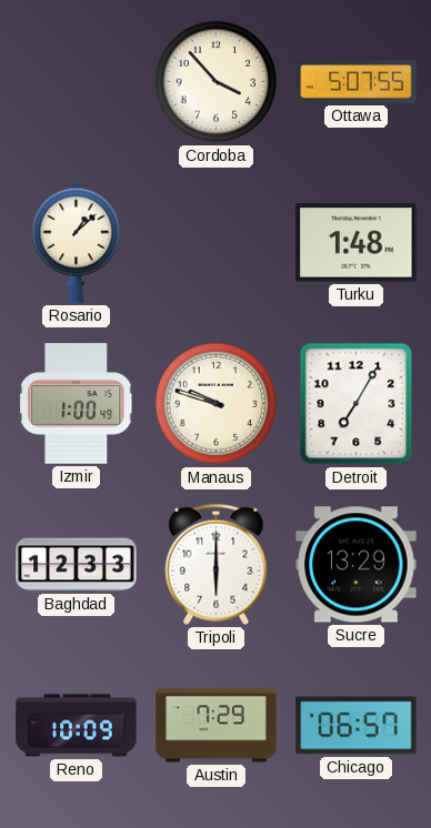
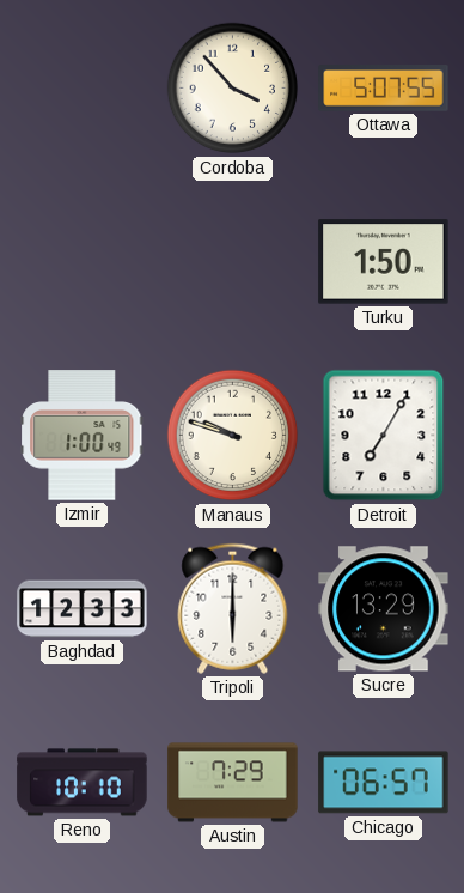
Rosario: 1:08 -> none (77, 242)
Turku: 1:48 -> 1:50 (384, 262)
Reno: 10:09 -> 10:10 (83, 783)
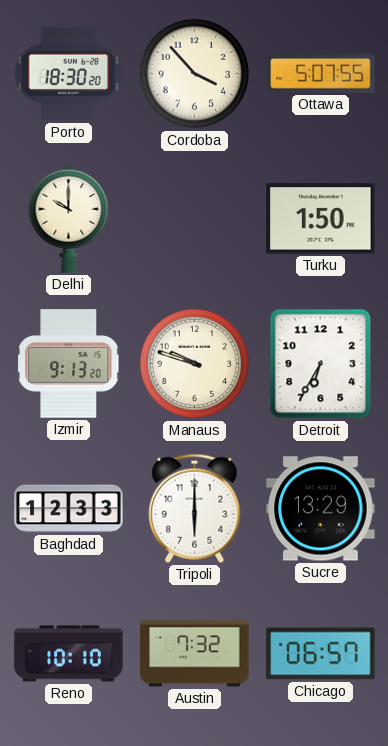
Porto: none -> 18:30 (68, 74)
Delhi: none -> 10:00 (69, 218)
Izmir: 1:00 -> 9:13 (69, 364)
Detroit: 7:05 -> 6:35 (321, 364)
Austin: 7:29 -> 7:32 (195, 654)
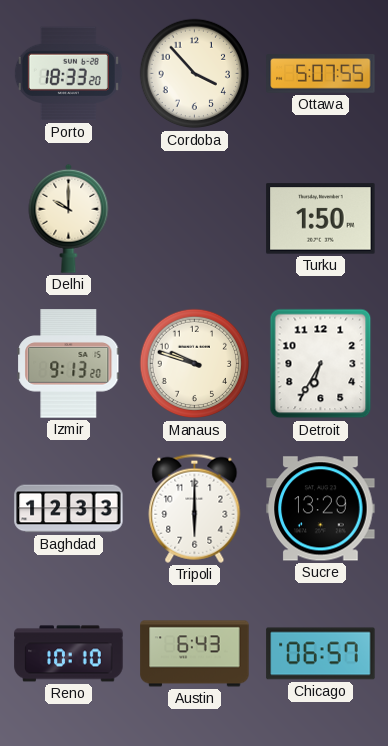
Porto: 18:30 -> 18:33 (68, 74)
Austin: 7:32 -> 6:43 (195, 654)
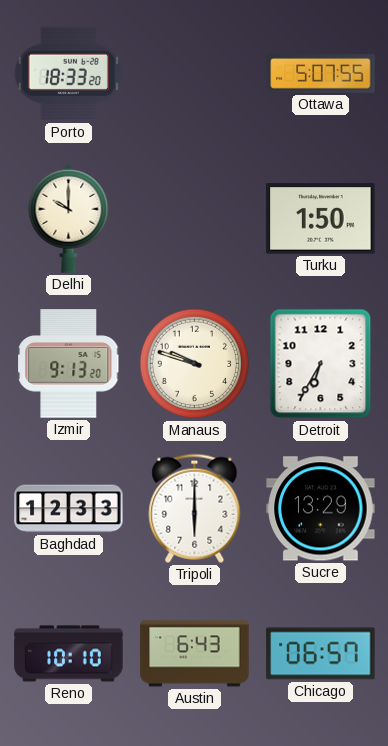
Cordoba: 3:53 -> none (195, 74)
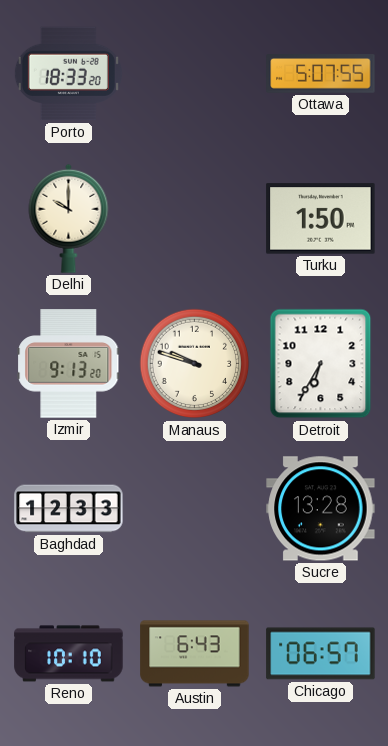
Tripoli: 6:00 -> none (195, 508)
Sucre: 13:29 -> 13:28 (321, 509)
